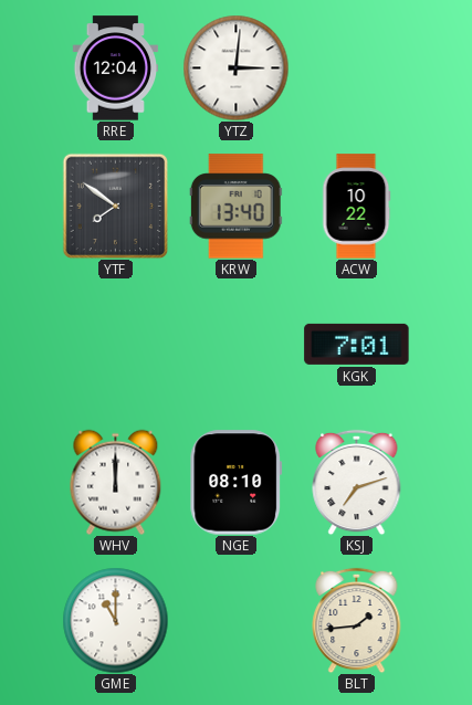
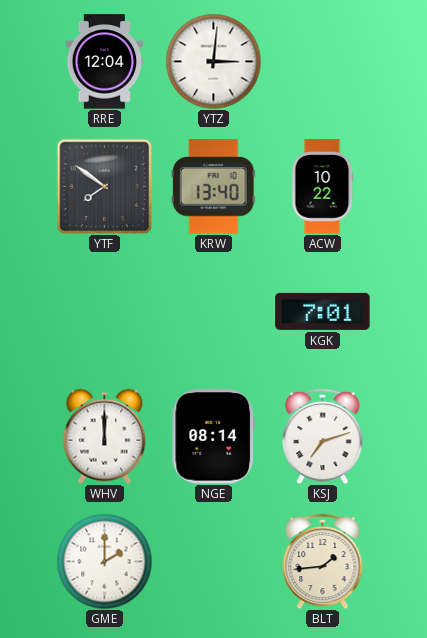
NGE: 08:10 -> 08:14 (214, 437)
GME: 11:00 -> 2:00 (104, 561)
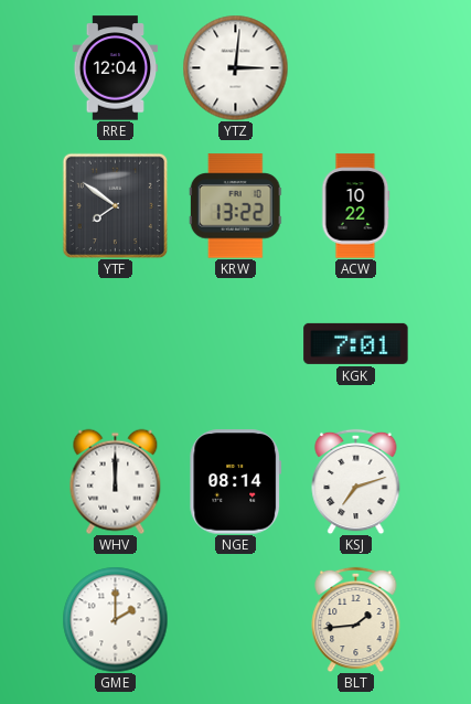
KRW: 13:40 -> 13:22 (235, 206)
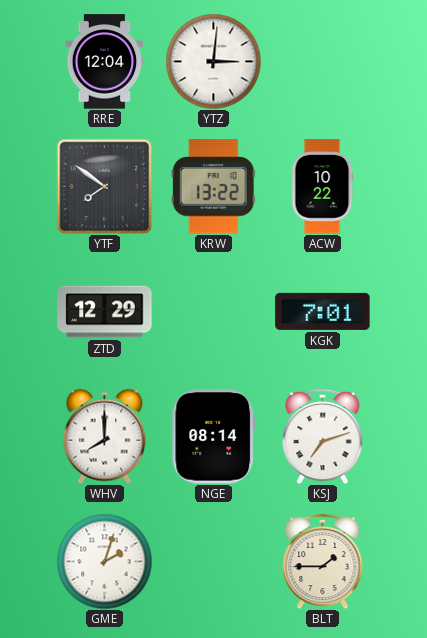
ZTD: none -> 12:29 (105, 312)
WHV: 12:00 -> 8:00 (105, 436)
GME: 2:00 -> 2:03 (104, 561)
BLT: 1:44 -> 1:45 (323, 561)
